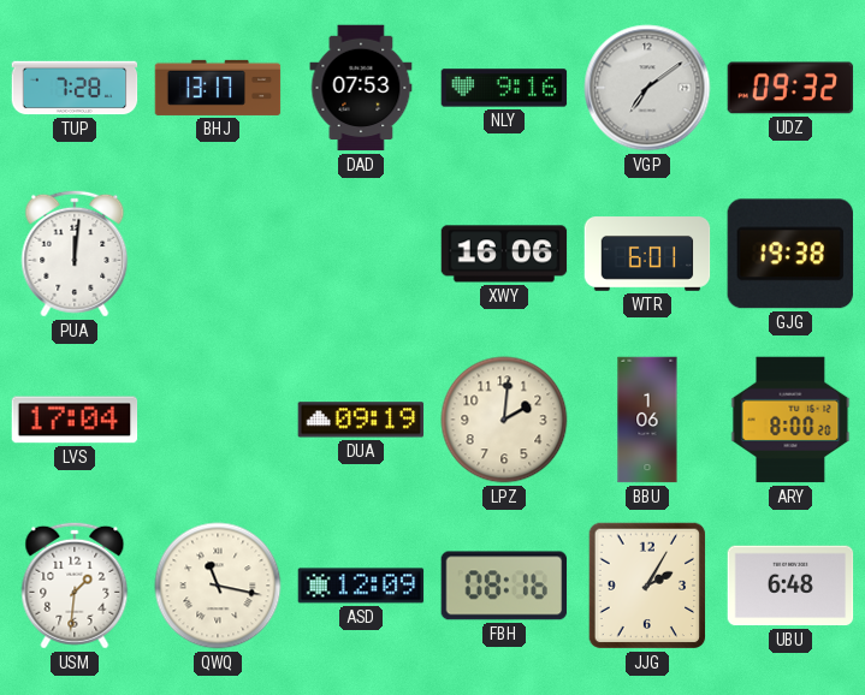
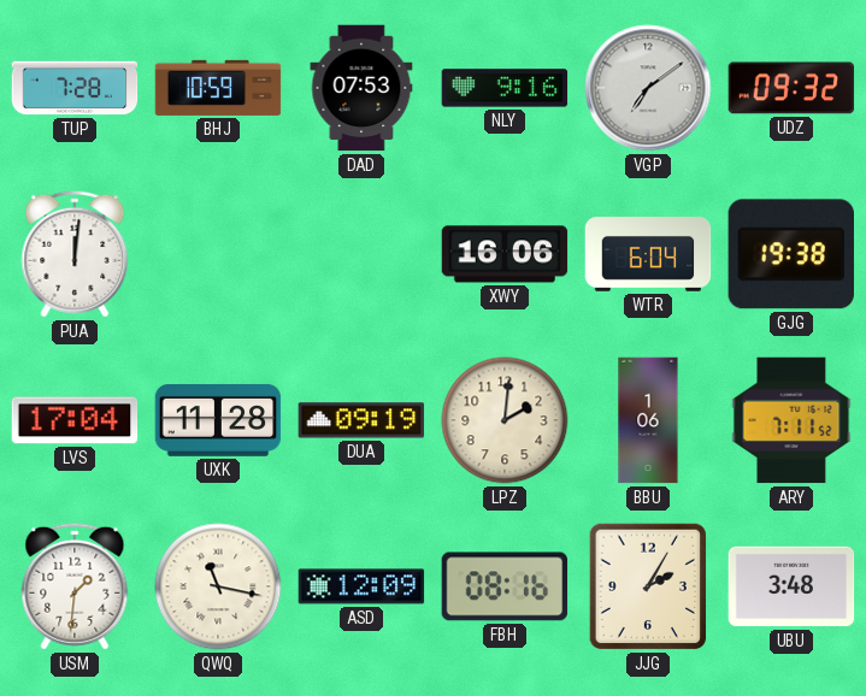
BHJ: 13:17 -> 10:59 (218, 88)
WTR: 6:01 -> 6:04 (648, 254)
UXK: none -> 11:28 (218, 420)
ARY: 8:00 -> 7:11 (791, 420)
UBU: 6:48 -> 3:48 (791, 586)
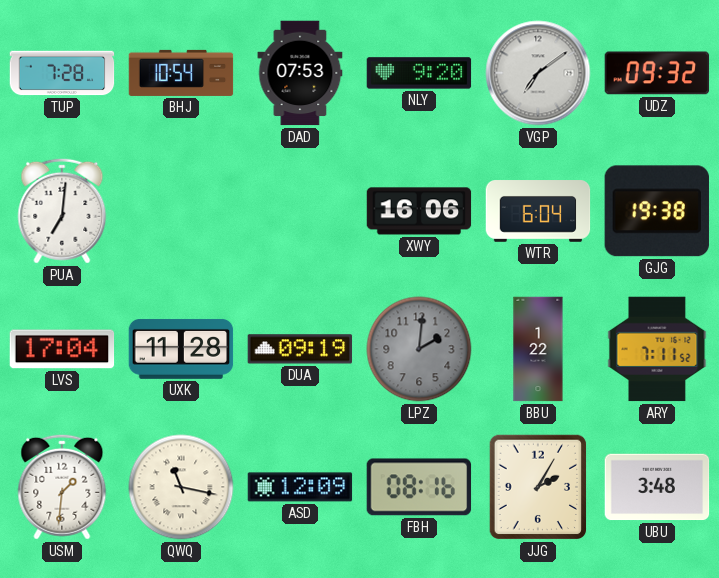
BHJ: 10:59 -> 10:54 (181, 73)
NLY: 9:16 -> 9:20 (419, 73)
PUA: 12:01 -> 7:01 (62, 211)
LPZ dial: cream -> grey (419, 349)
BBU: 1:06 -> 1:22 (538, 349)
